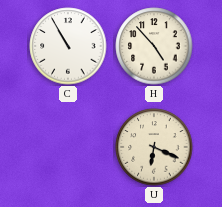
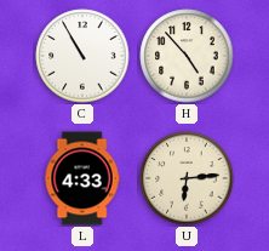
L: none -> 4:33 (82, 178)
U: 6:19 -> 6:14 (187, 178)
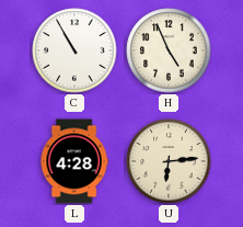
H: 4:53 -> 4:56 (169, 50)
L: 4:33 -> 4:28 (74, 161)
